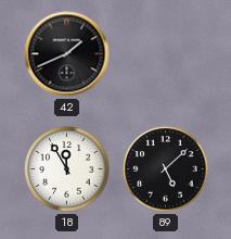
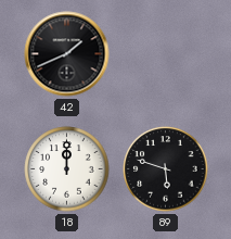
18: 11:55 -> 12:00 (67, 169)
89: 5:08 -> 5:48 (166, 169)
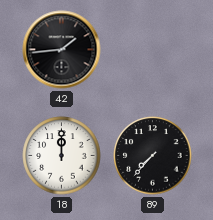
42: 1:41 -> 1:44 (62, 50)
89: 5:48 -> 7:37 (153, 156)
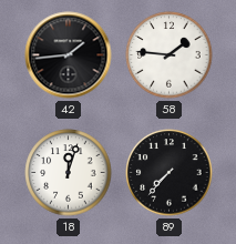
58: none -> 1:46 (170, 55)
18: 12:00 -> 12:03 (69, 173)
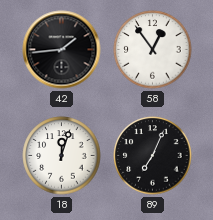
58: 1:46 -> 12:54 (153, 50)
89: 7:37 -> 7:04 (153, 156)
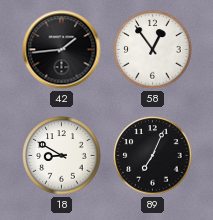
18: 12:03 -> 8:50 (62, 156)
